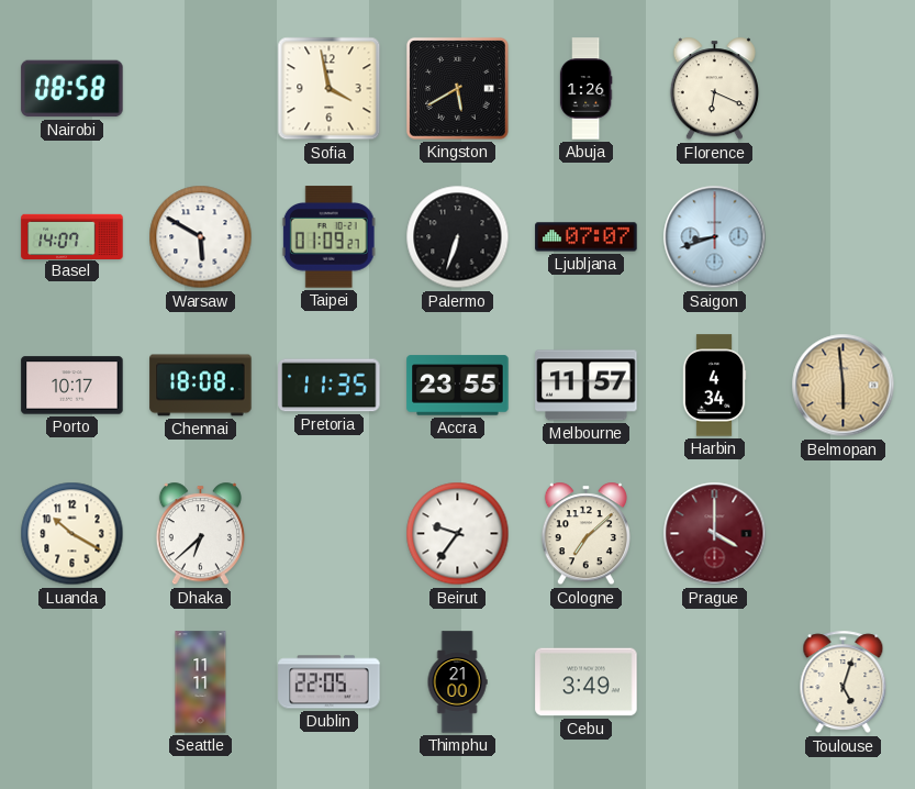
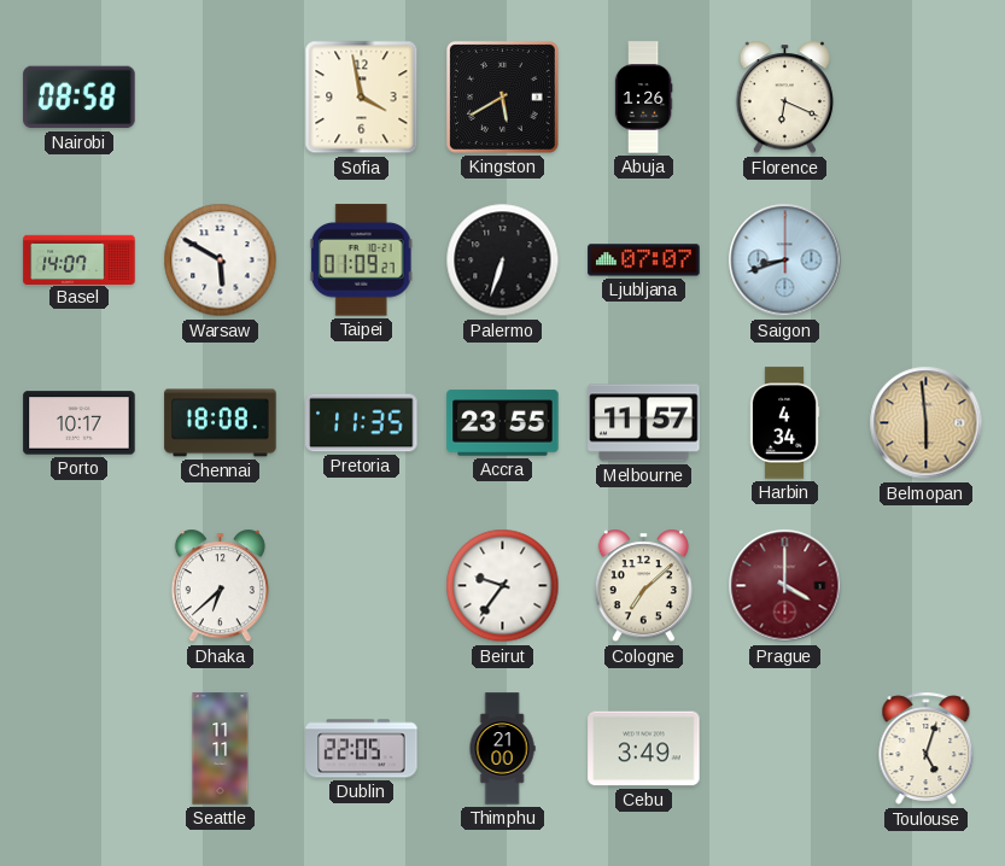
Luanda: 10:20 -> none (72, 534)
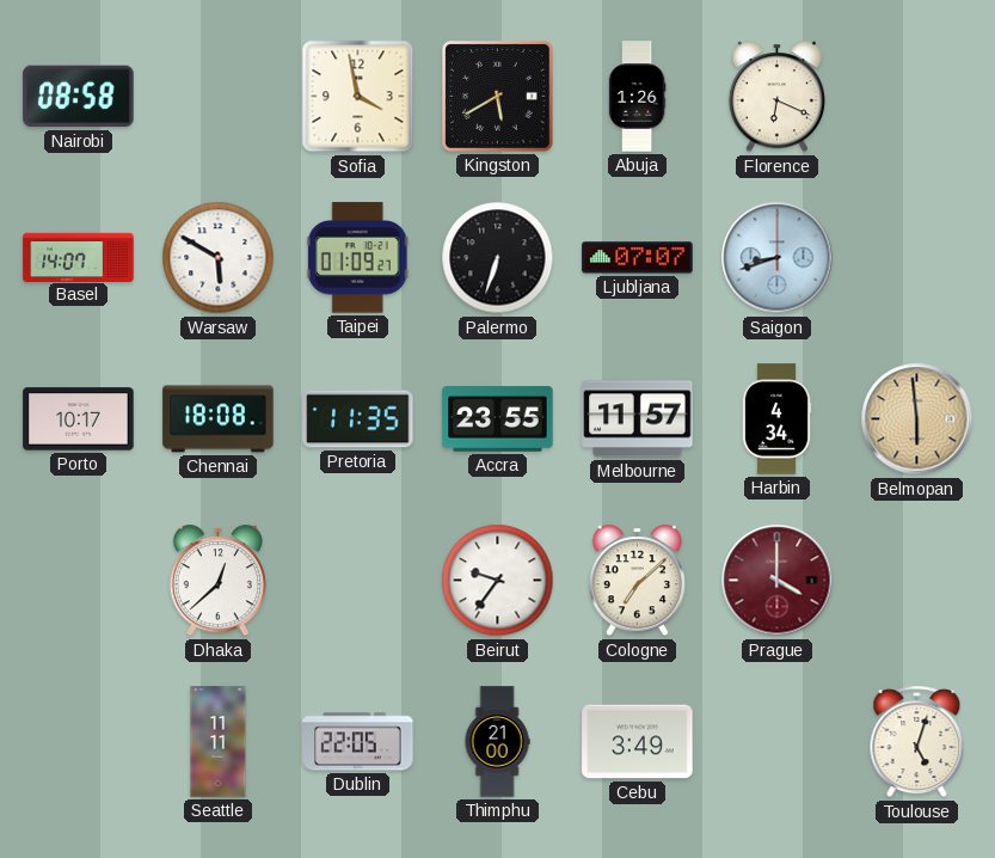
Dhaka: 6:38 -> 12:38 (217, 581)
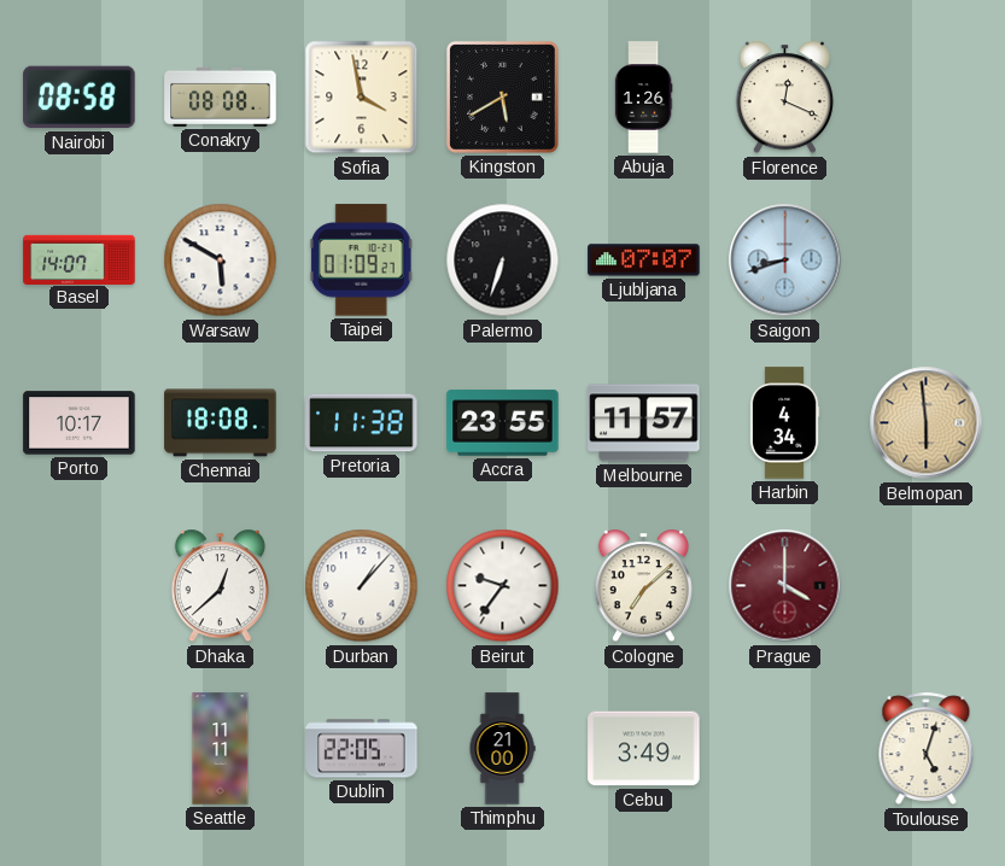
Conakry: none -> 08:08 (221, 96)
Florence: 6:19 -> 12:19 (784, 98)
Pretoria: 11:35 -> 11:38 (362, 423)
Durban: none -> 1:07 (362, 586)
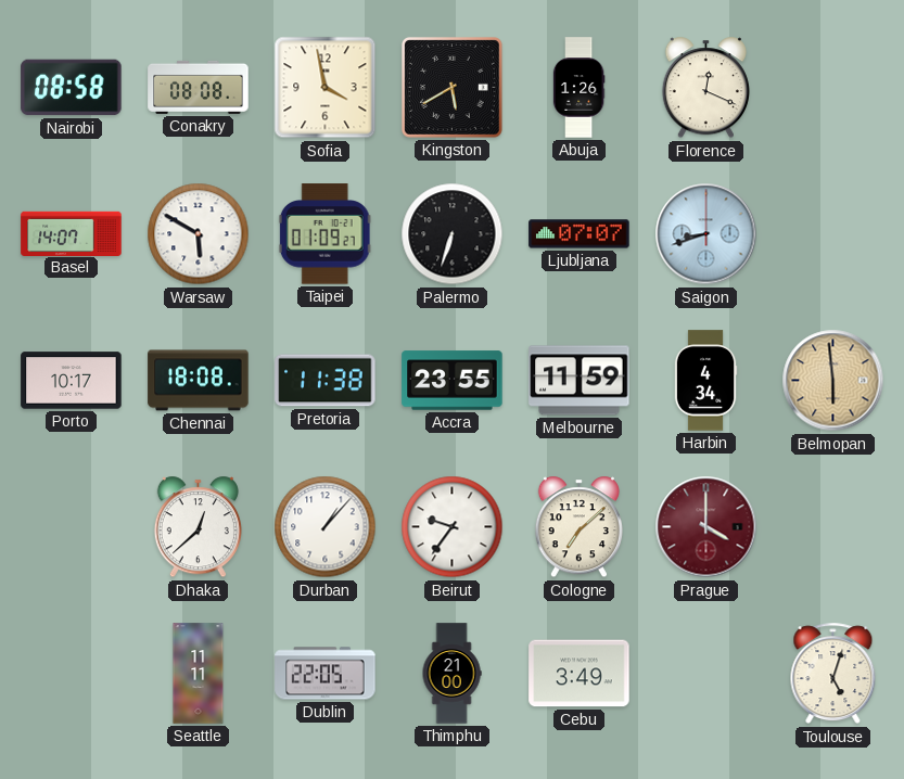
Melbourne: 11:57 -> 11:59 (580, 381)
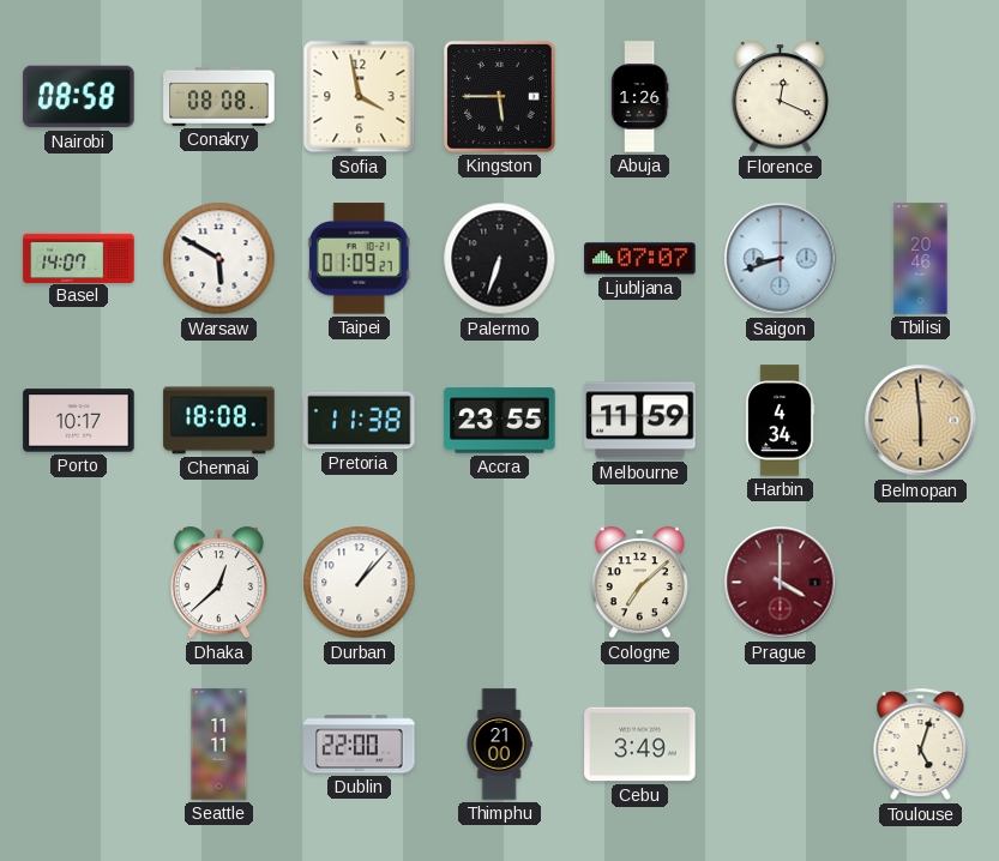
Kingston: 5:40 -> 5:45 (499, 96)
Tbilisi: none -> 20:46 (921, 259)
Beirut: 9:36 -> none (453, 527)
Dublin: 22:05 -> 22:00 (360, 745)
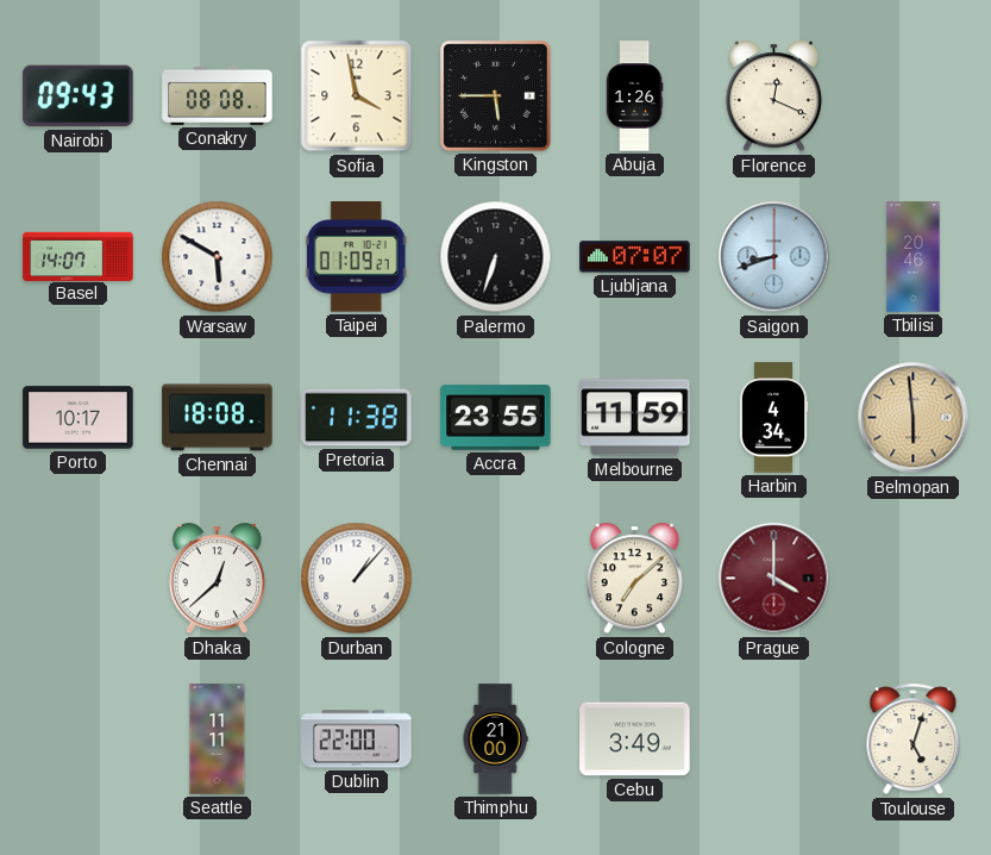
Nairobi: 08:58 -> 09:43 (79, 96)
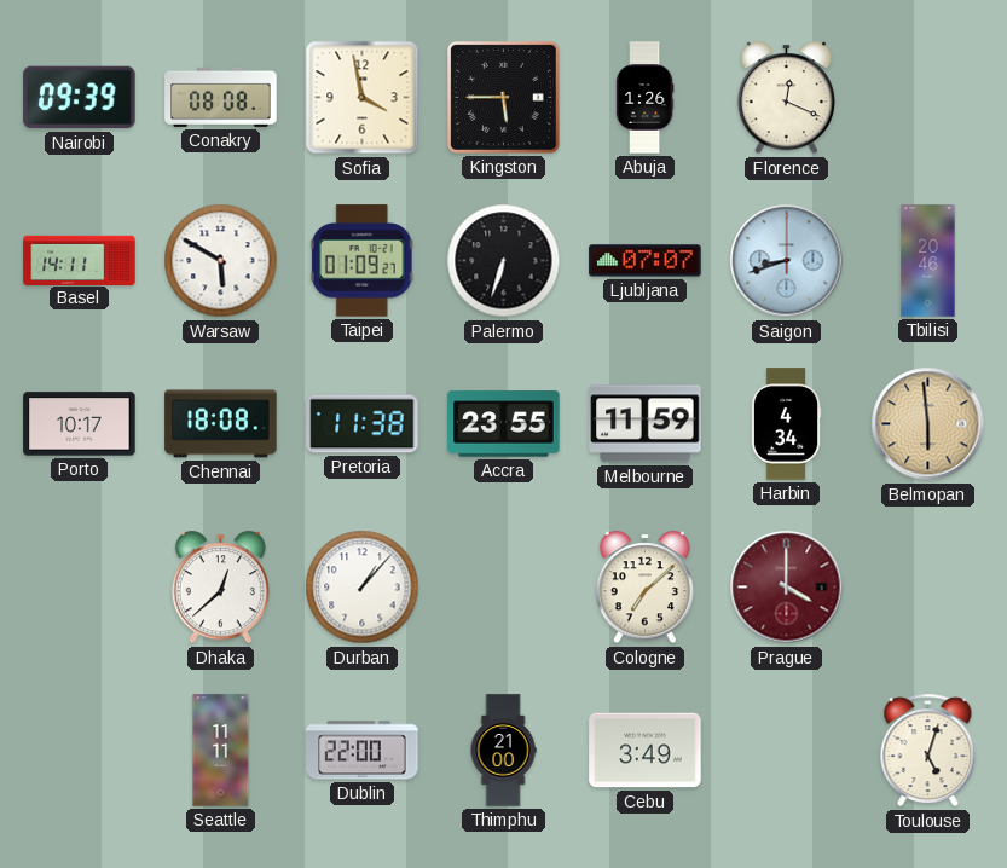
Nairobi: 09:43 -> 09:39 (80, 98)
Basel: 14:07 -> 14:11 (80, 260)
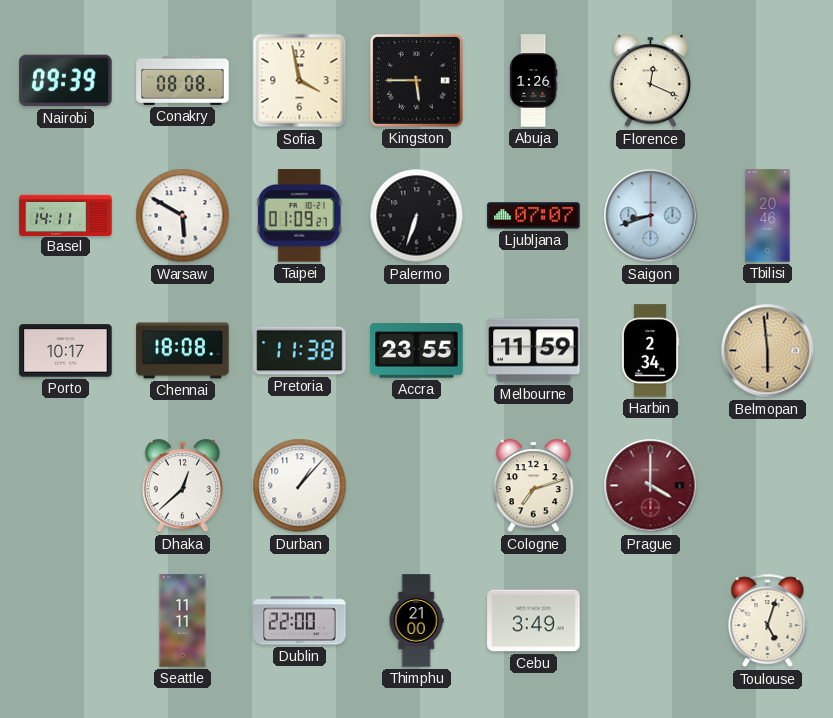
Harbin: 4:34 -> 2:34 (650, 351)
Cologne: 7:08 -> 7:12 (533, 486)
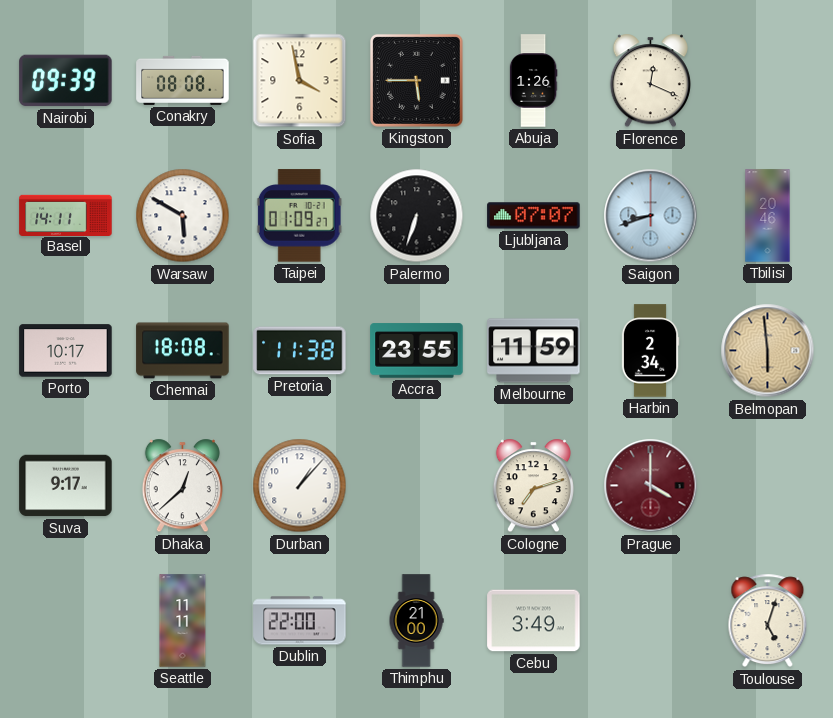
Suva: none -> 9:17 (66, 486)
